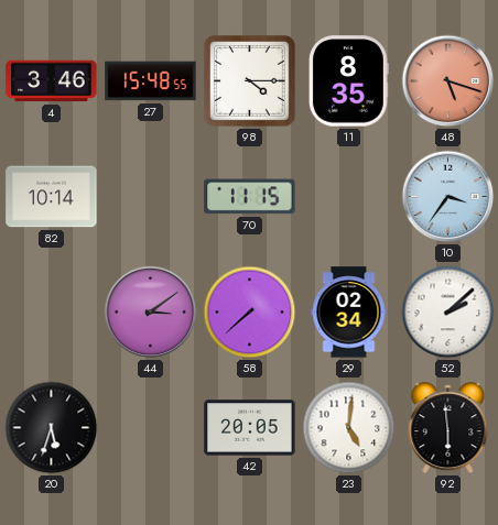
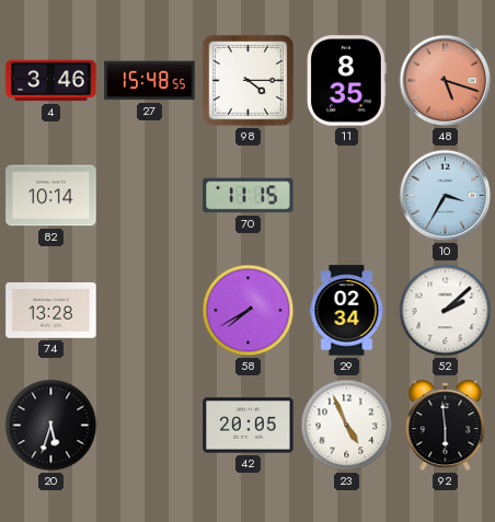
10: 3:36 -> 3:35 (446, 196)
74: none -> 13:28 (51, 311)
44: 3:09 -> none (151, 313)
58: 7:38 -> 7:40 (249, 311)
23: 5:01 -> 4:56 (347, 426)
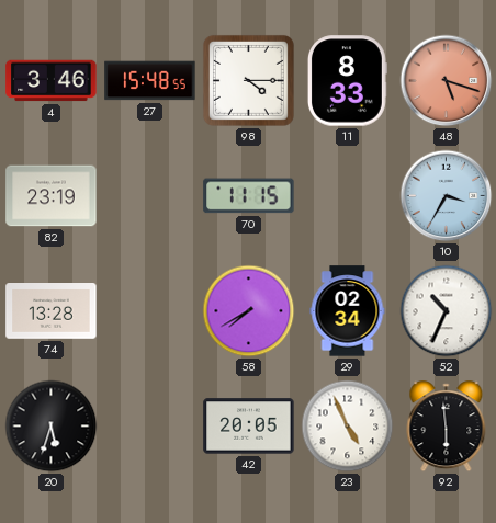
11: 8:35 -> 8:33 (347, 81)
82: 10:14 -> 23:19 (52, 196)
52: 2:08 -> 10:34 (447, 311)
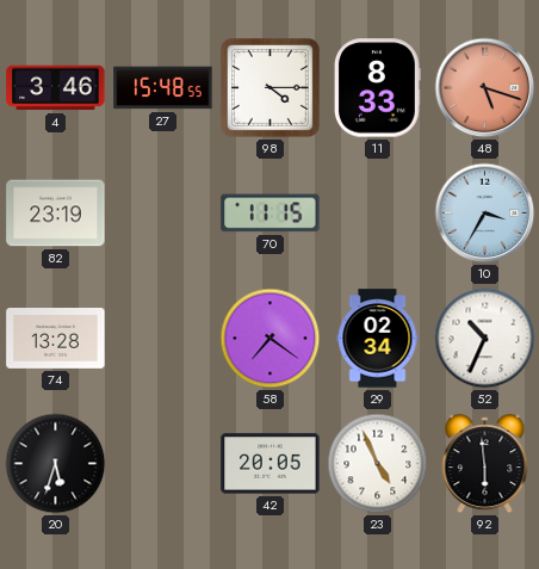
58: 7:40 -> 7:21 (271, 339)
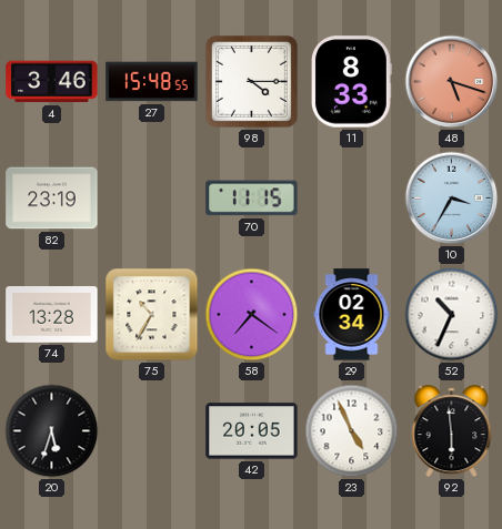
75: none -> 10:35 (152, 315)
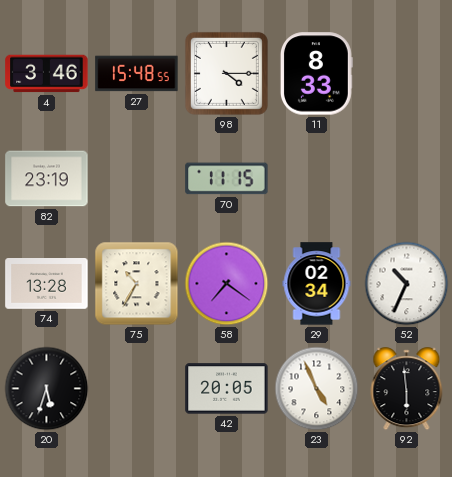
48: 5:18 -> none (452, 82)
10: 3:35 -> none (452, 199)
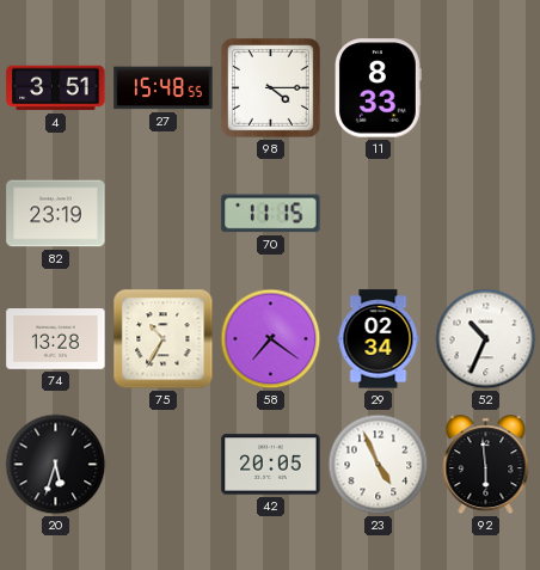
4: 3:46 -> 3:51 (56, 88)
